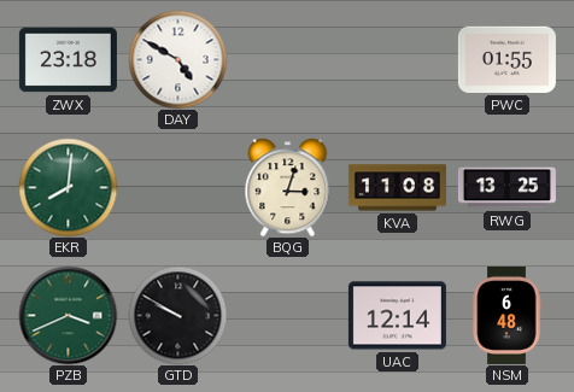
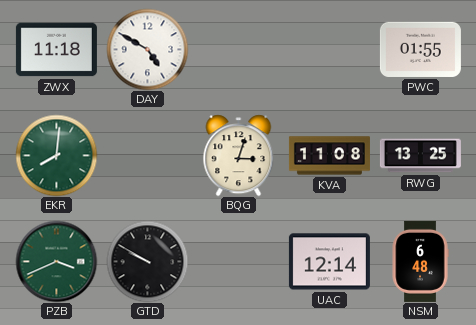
ZWX: 23:18 -> 11:18 (56, 50)
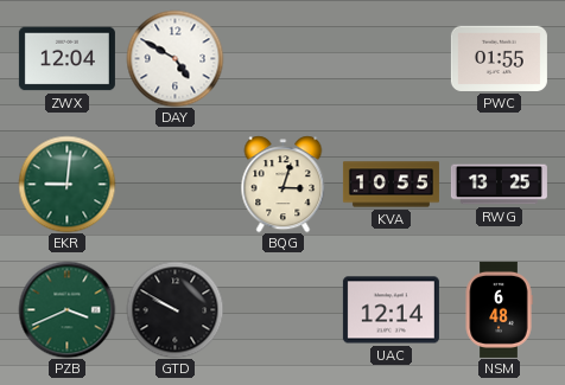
ZWX: 11:18 -> 12:04 (66, 59)
EKR: 8:01 -> 9:01 (66, 184)
KVA: 11:08 -> 10:55 (391, 185)
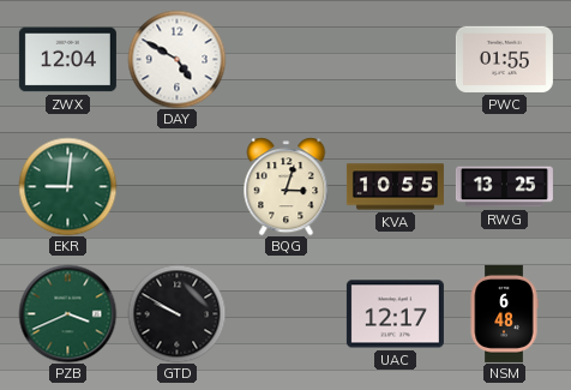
UAC: 12:14 -> 12:17 (395, 314)
